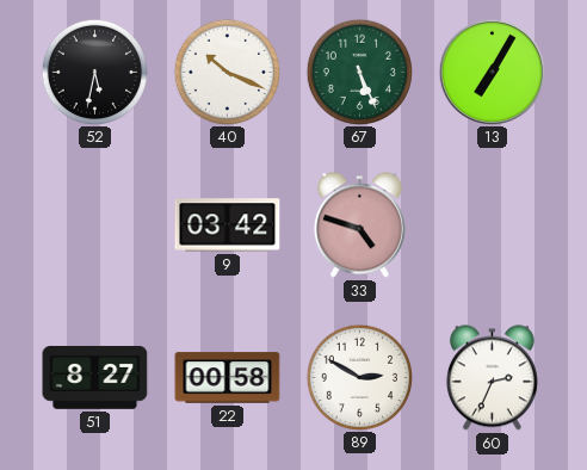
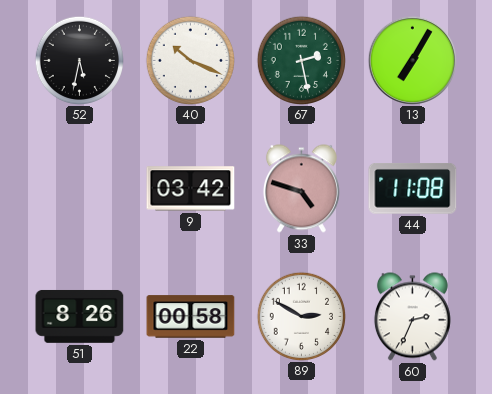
67: 5:26 -> 2:28 (301, 60)
44: none -> 11:08 (413, 189)
51: 8:27 -> 8:26 (80, 316)
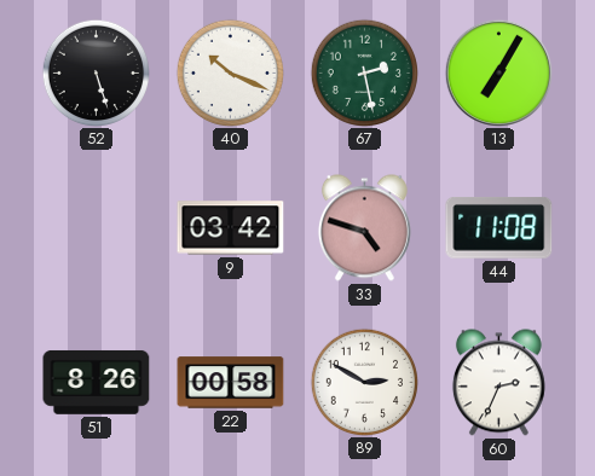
52: 5:32 -> 5:27 (96, 72)
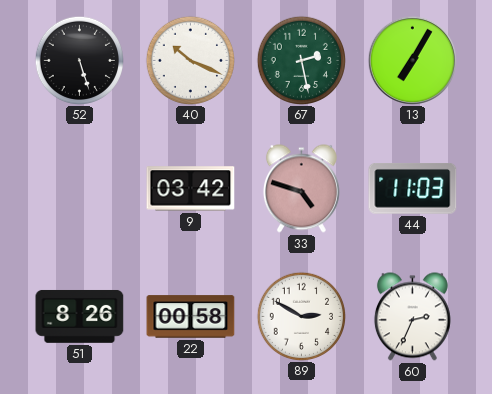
44: 11:08 -> 11:03 (413, 189)
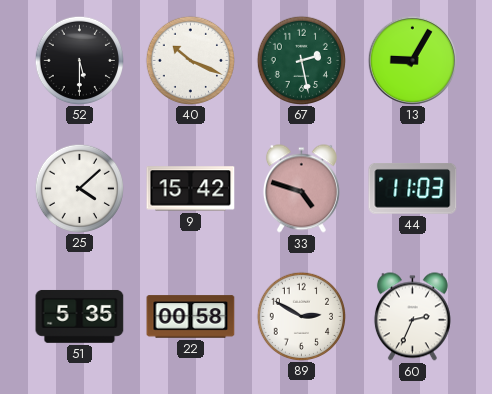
52: 5:27 -> 5:30 (79, 60)
13: 7:05 -> 9:05 (412, 60)
25: none -> 4:08 (79, 188)
9: 03:42 -> 15:42 (191, 189)
51: 8:26 -> 5:35 (80, 316)
